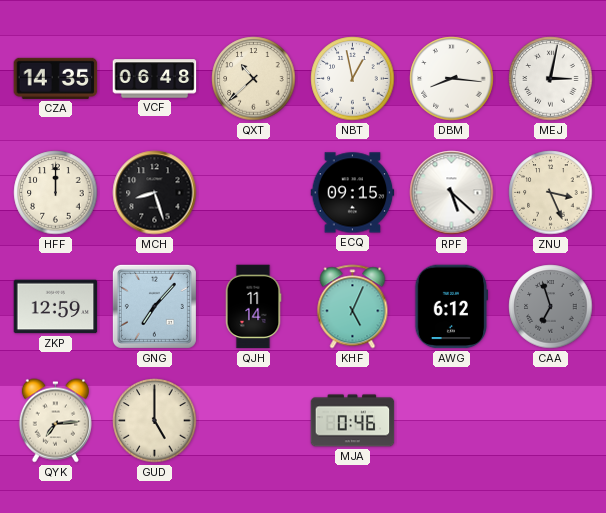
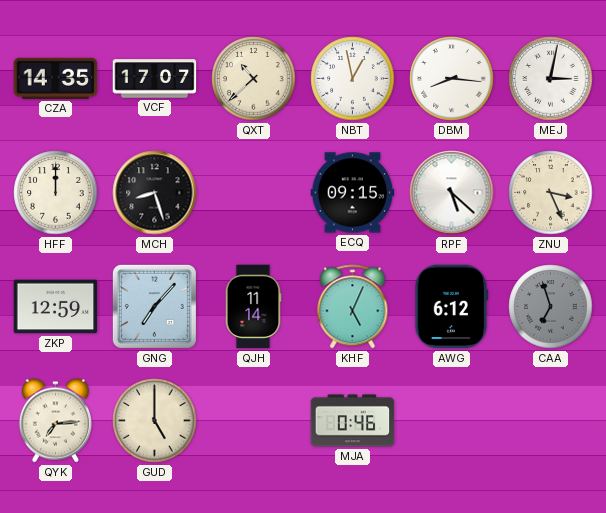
VCF: 06:48 -> 17:07 (155, 79)
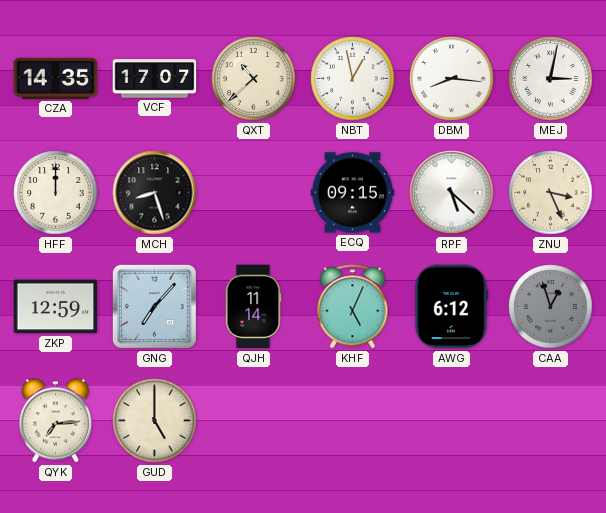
CAA: 6:57 -> 12:57 (551, 307)
MJA: 0:46 -> none (353, 421)
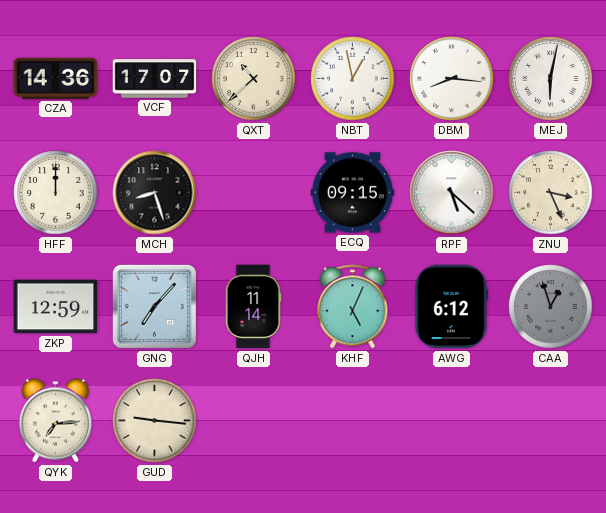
CZA: 14:35 -> 14:36 (56, 78)
MEJ: 3:02 -> 6:02 (551, 79)
GUD: 5:00 -> 9:16 (155, 421)
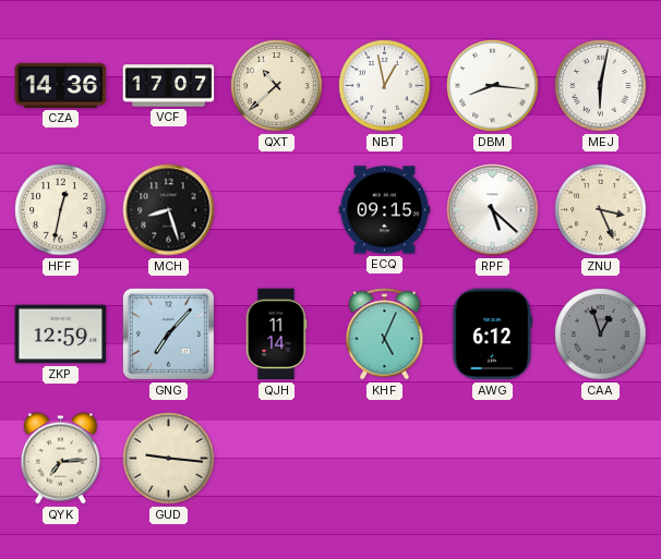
HFF: 12:00 -> 12:32 (61, 210)
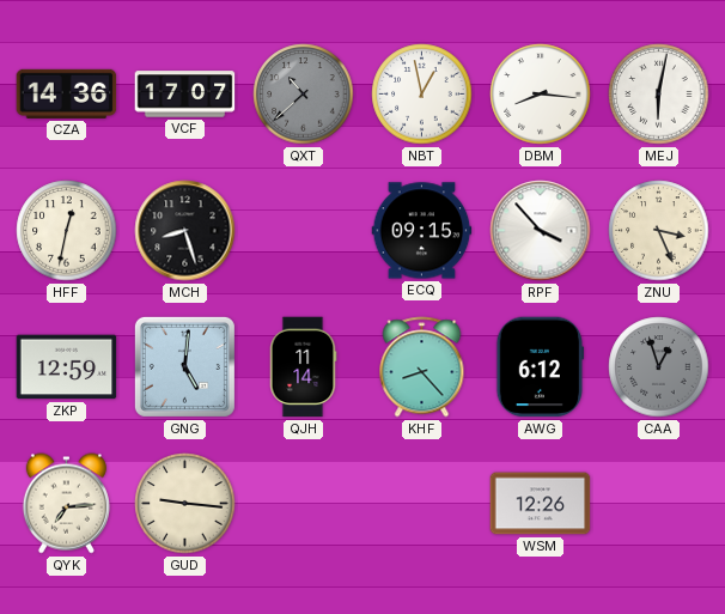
QXT dial: cream -> grey (304, 95)
RPF: 5:22 -> 3:53 (541, 231)
GNG: 7:07 -> 5:01 (184, 366)
KHF: 5:04 -> 8:23 (422, 367)
WSM: none -> 12:26 (541, 504)
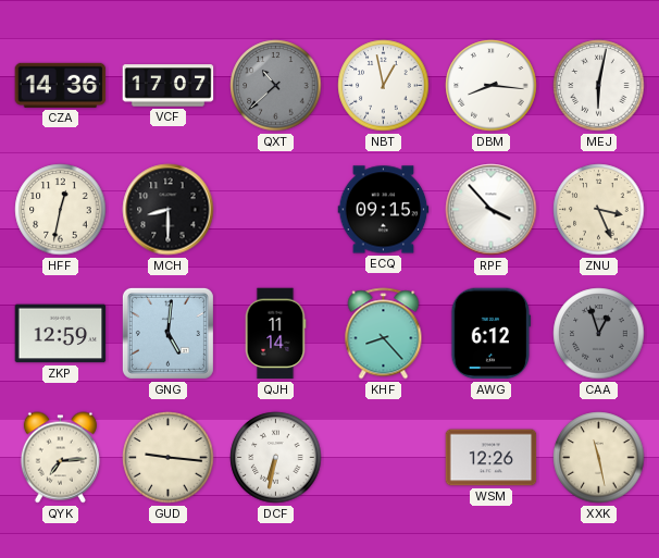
MCH: 8:27 -> 8:30 (169, 210)
DCF: none -> 6:32 (276, 458)
XXK: none -> 11:28 (599, 458)
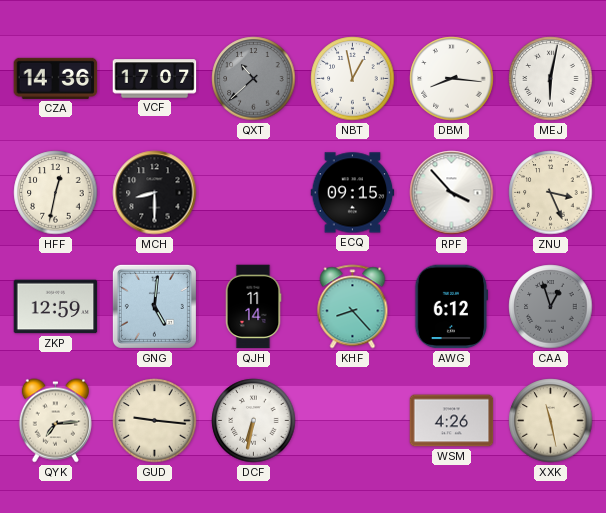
WSM: 12:26 -> 4:26 (452, 421)
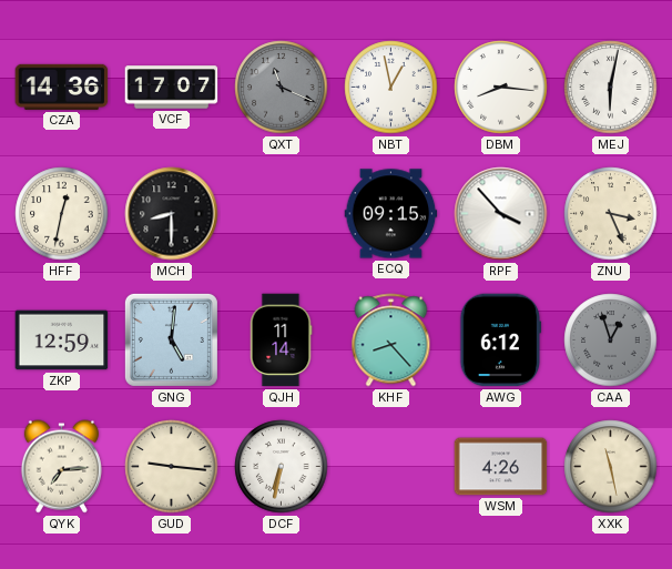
QXT: 10:38 -> 11:19 (282, 88)
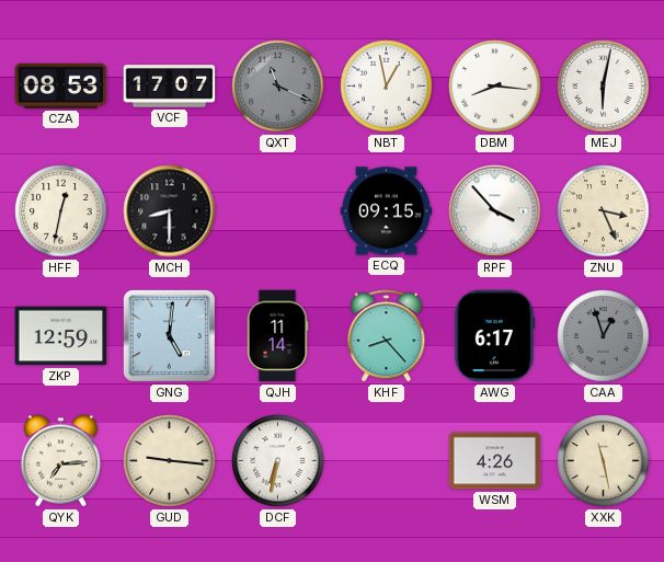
CZA: 14:36 -> 08:53 (61, 85)
AWG: 6:12 -> 6:17 (495, 336)
